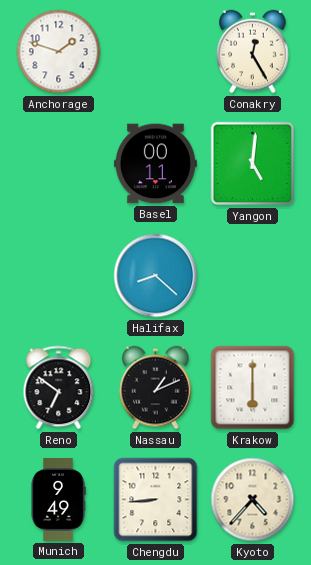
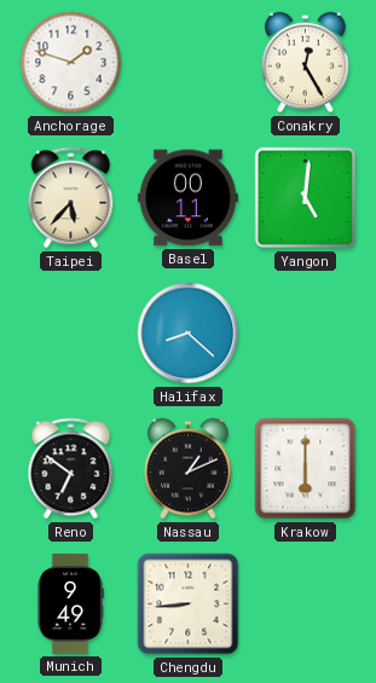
Taipei: none -> 5:37 (71, 198)
Kyoto: 4:37 -> none (253, 500)
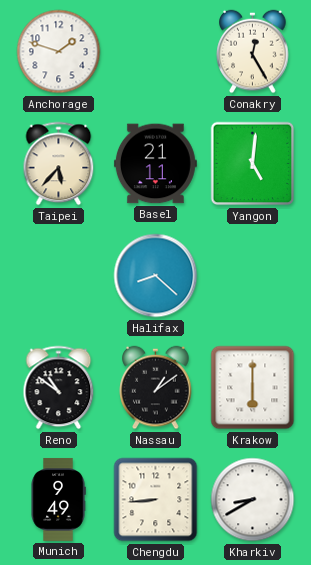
Basel: 00:11 -> 21:11 (155, 164)
Reno: 6:51 -> 10:51 (59, 388)
Nassau: 1:11 -> 1:09 (156, 388)
Kharkiv: none -> 8:40 (253, 500)
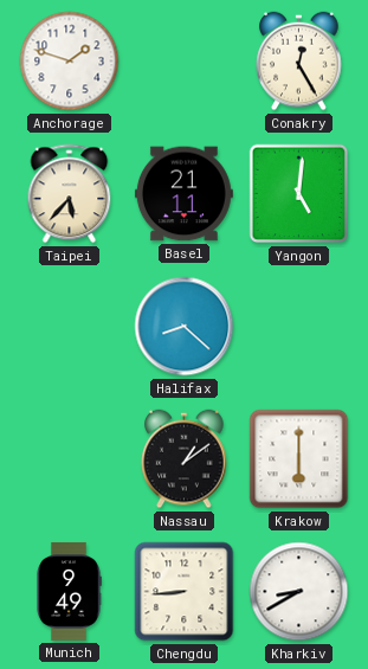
Reno: 10:51 -> none (59, 388)
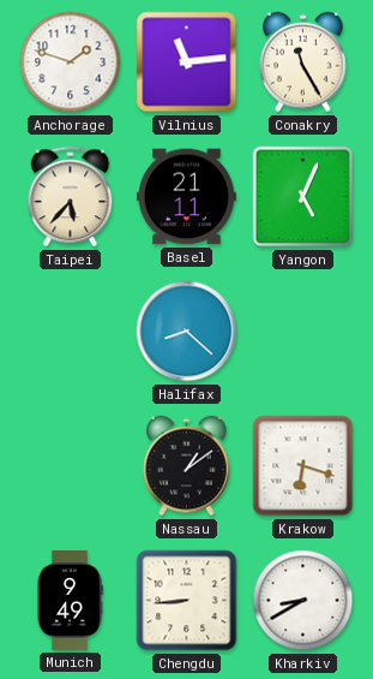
Vilnius: none -> 11:14 (187, 62)
Conakry: 12:25 -> 11:25 (303, 62)
Yangon: 5:01 -> 5:04 (303, 197)
Krakow: 6:00 -> 6:18 (303, 466)
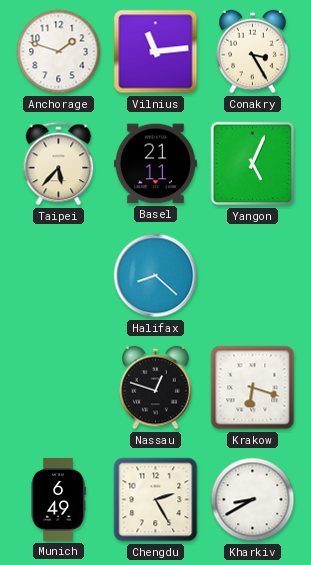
Conakry: 11:25 -> 3:25 (253, 52)
Nassau: 1:09 -> 12:48 (156, 388)
Munich: 9:49 -> 6:49 (58, 499)
Chengdu: 8:44 -> 2:25 (156, 500)
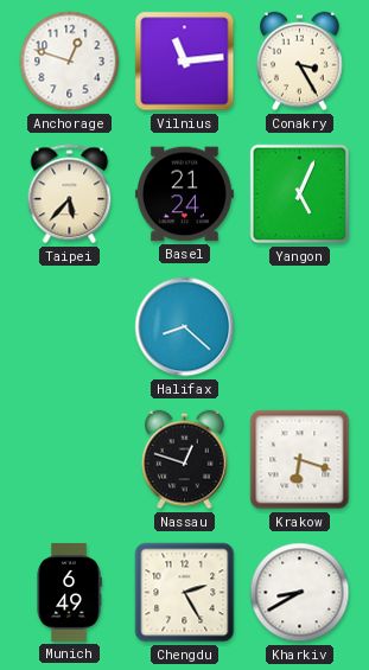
Anchorage: 1:48 -> 12:48 (70, 62)
Basel: 21:11 -> 21:24 (184, 194)
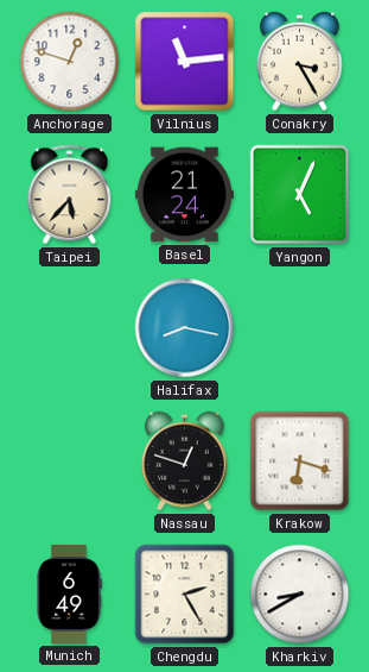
Halifax: 8:22 -> 8:17 (185, 328)
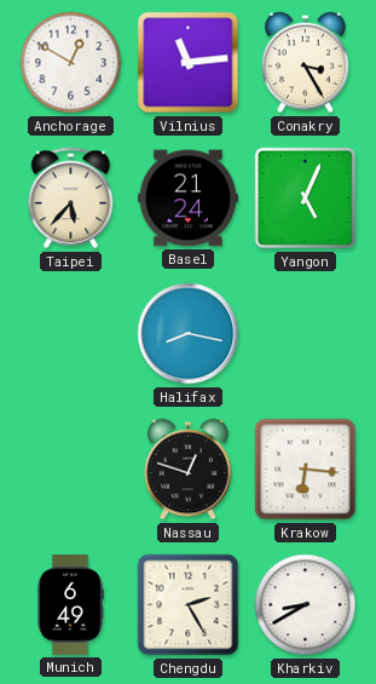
Anchorage: 12:48 -> 12:50 (71, 63)
Krakow: 6:18 -> 6:16 (306, 470)
